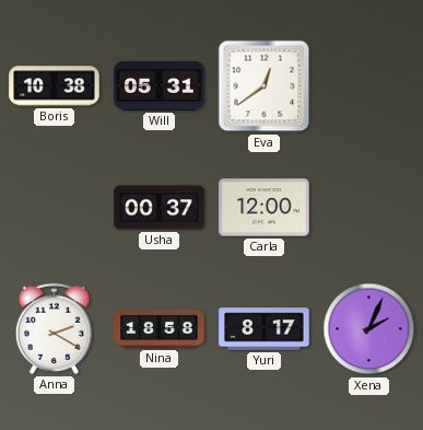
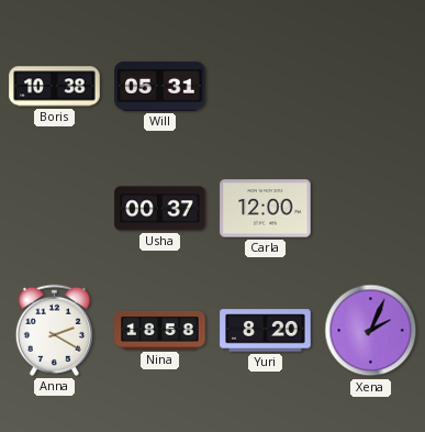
Eva: 12:39 -> none (265, 86)
Yuri: 8:17 -> 8:20 (266, 331)
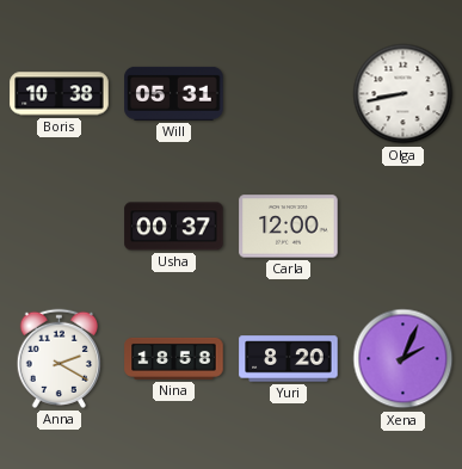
Olga: none -> 8:43 (404, 94)
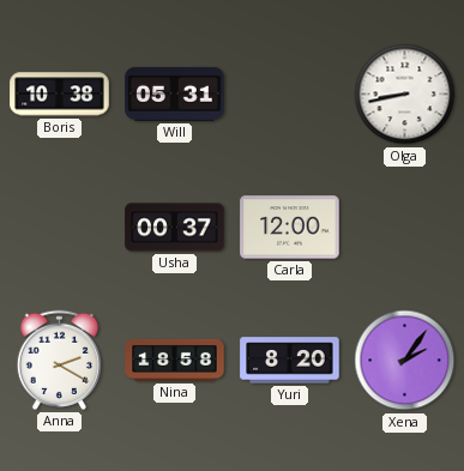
Xena: 2:04 -> 2:06 (405, 361)
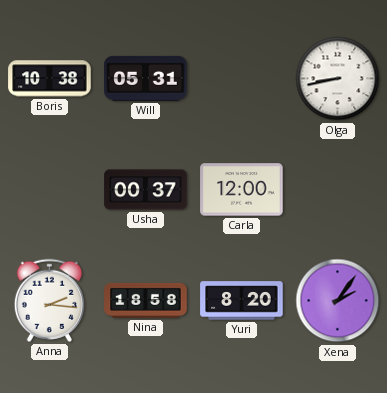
Anna: 2:20 -> 2:16 (49, 300)
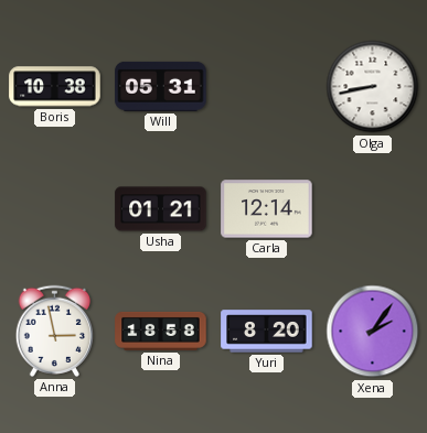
Usha: 00:37 -> 01:21 (161, 209)
Carla: 12:00 -> 12:14 (267, 209)
Anna: 2:16 -> 2:58 (54, 331)
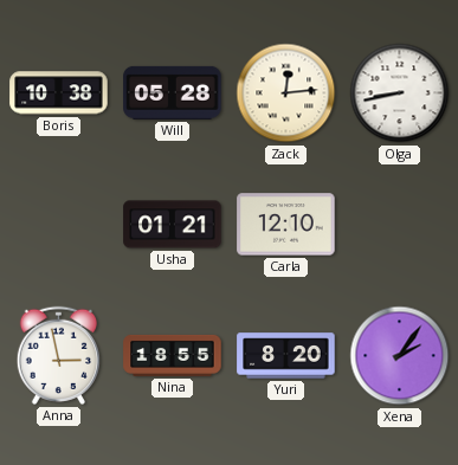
Will: 05:31 -> 05:28 (173, 92)
Zack: none -> 12:14 (286, 93)
Carla: 12:14 -> 12:10 (286, 225)
Nina: 18:58 -> 18:55 (173, 355)
